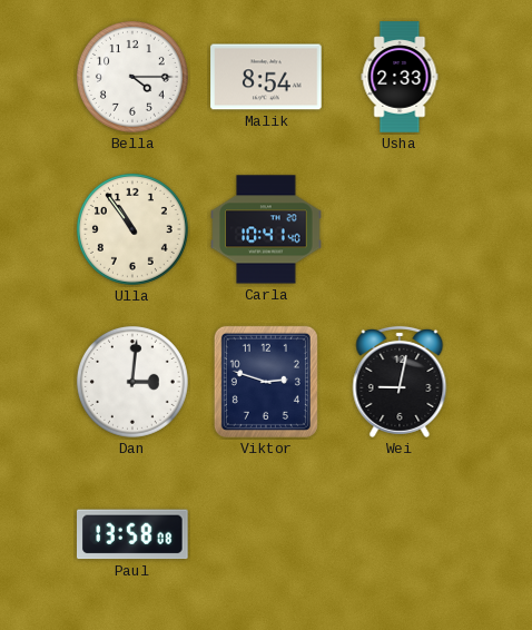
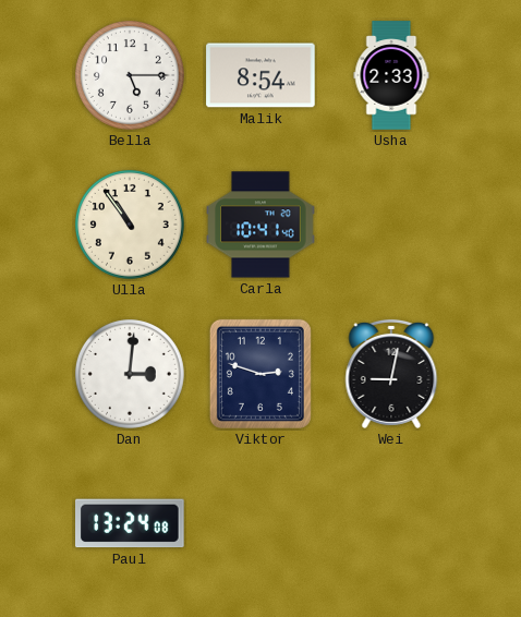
Bella: 4:15 -> 5:15 (130, 75)
Paul: 13:58 -> 13:24 (130, 523)
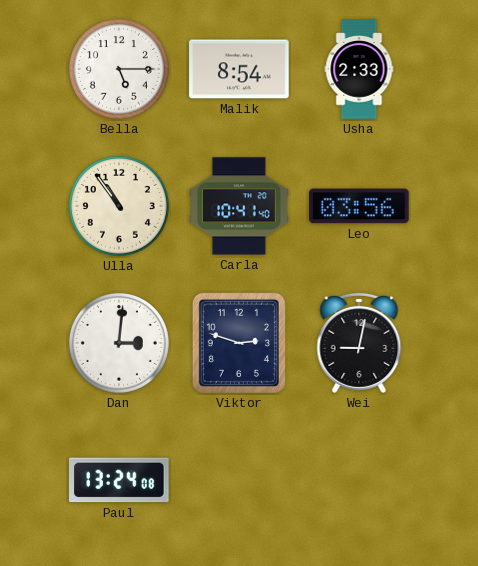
Leo: none -> 03:56 (359, 206)
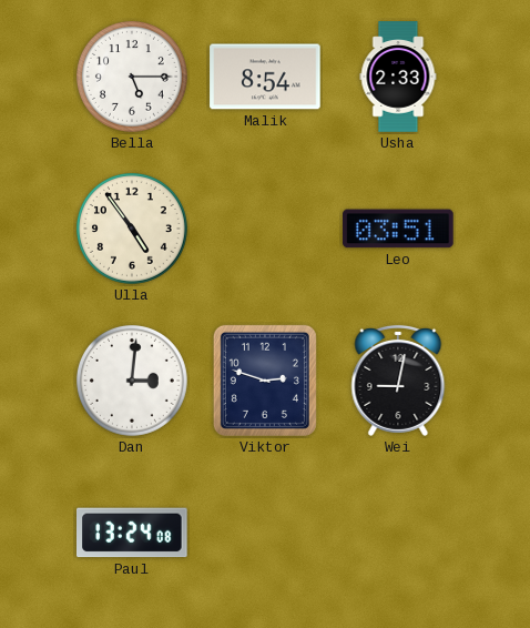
Ulla: 10:54 -> 4:54 (132, 229)
Carla: 10:41 -> none (239, 206)
Leo: 03:56 -> 03:51 (398, 229)
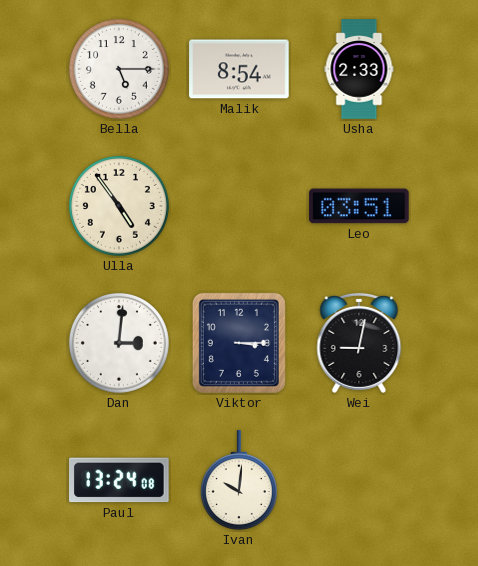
Viktor: 2:48 -> 3:15 (239, 343)
Ivan: none -> 10:01 (239, 480)
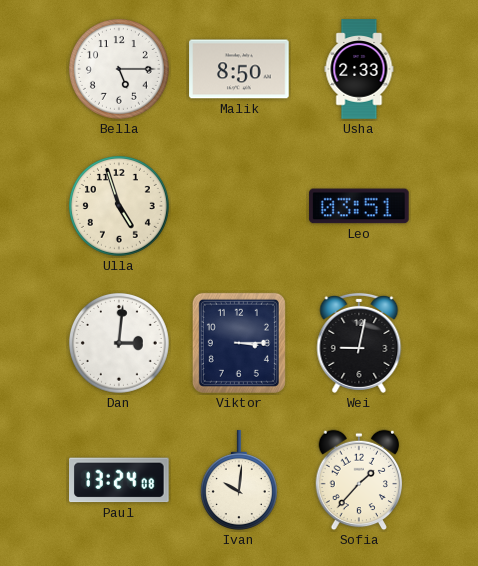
Malik: 8:54 -> 8:50 (239, 69)
Ulla: 4:54 -> 4:57 (119, 206)
Sofia: none -> 1:37 (359, 480)
